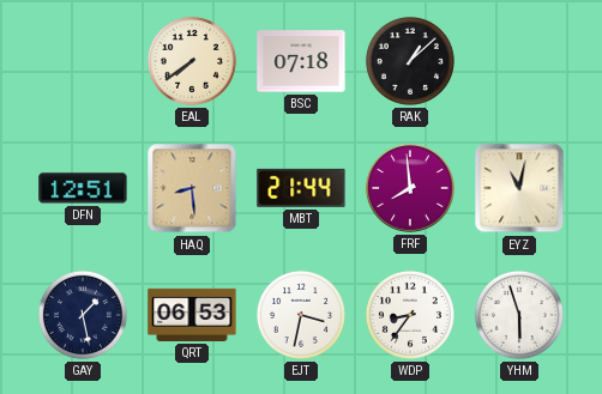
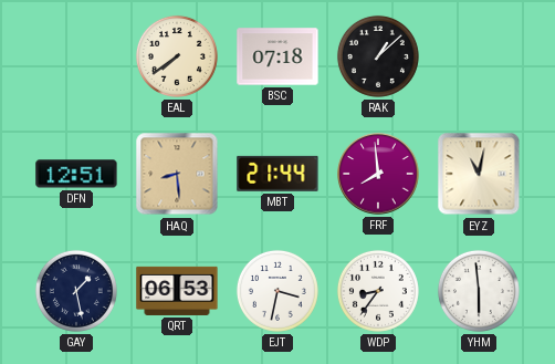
YHM: 5:57 -> 5:59 (479, 291)
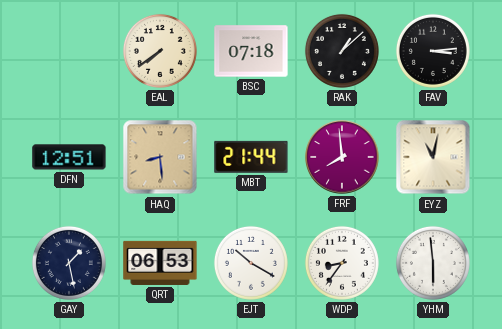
FAV: none -> 3:14 (433, 51)
EJT: 3:32 -> 10:20 (251, 263)
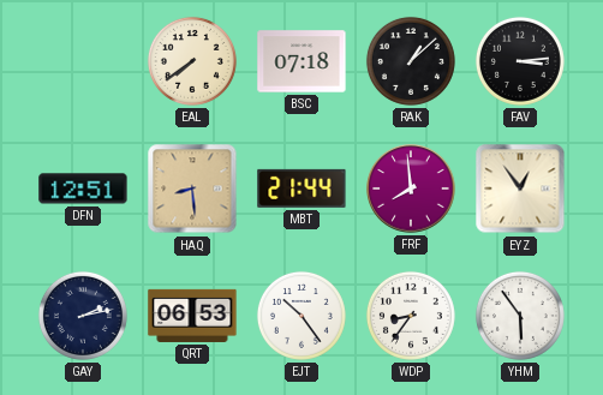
EYZ: 11:02 -> 12:54 (520, 188)
GAY: 1:28 -> 2:13 (83, 316)
EJT: 10:20 -> 10:24 (301, 316)
YHM: 5:59 -> 5:54 (520, 316)
